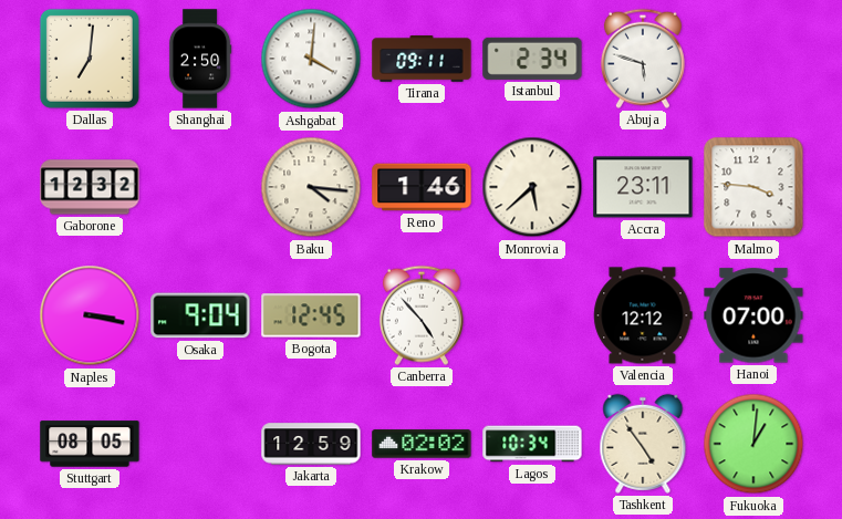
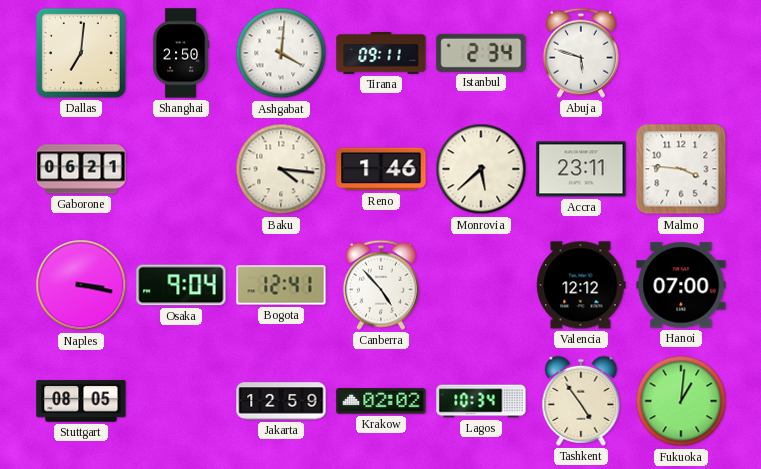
Gaborone: 12:32 -> 06:21 (81, 169)
Bogota: 12:45 -> 12:41 (281, 285)
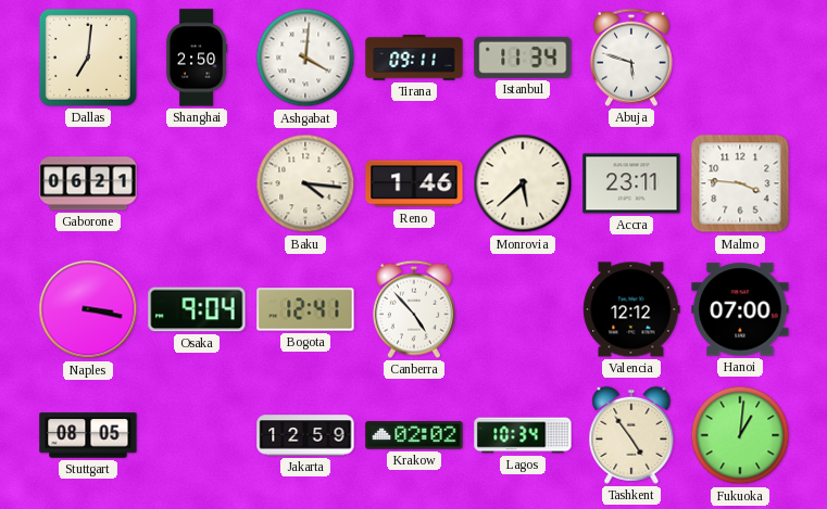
Istanbul: 2:34 -> 11:34 (523, 58)
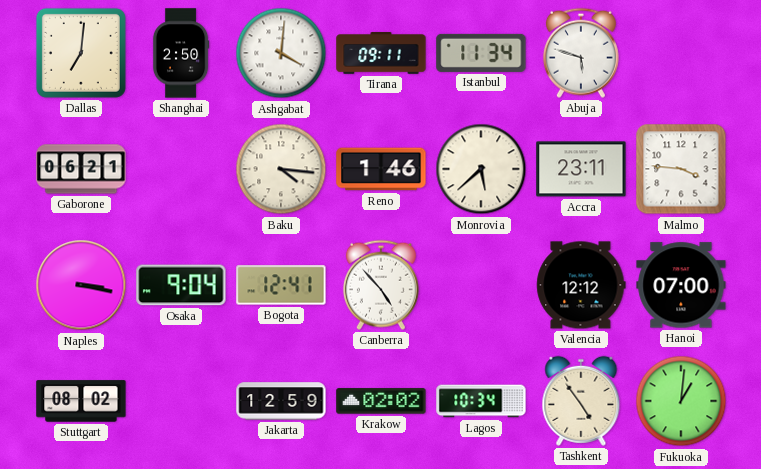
Stuttgart: 08:05 -> 08:02 (81, 401)
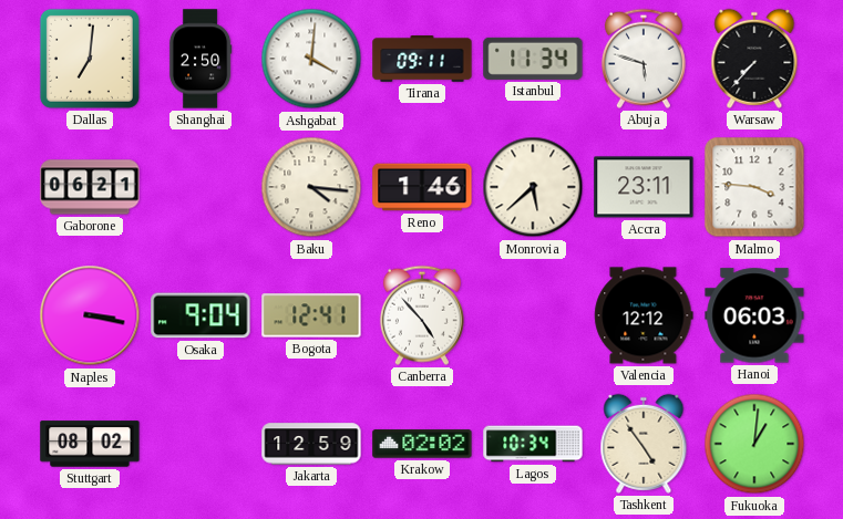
Warsaw: none -> 7:37 (754, 59)
Hanoi: 07:00 -> 06:03 (754, 315)
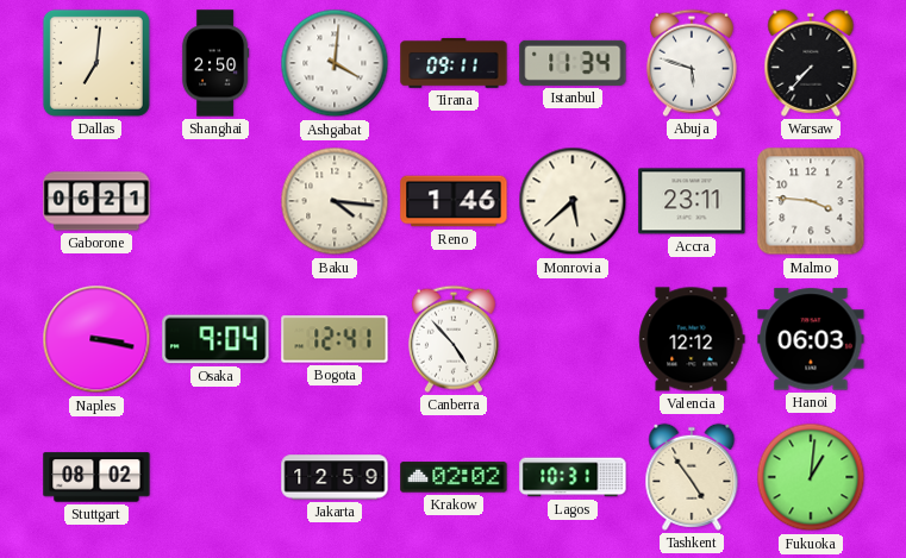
Lagos: 10:34 -> 10:31 (573, 477)
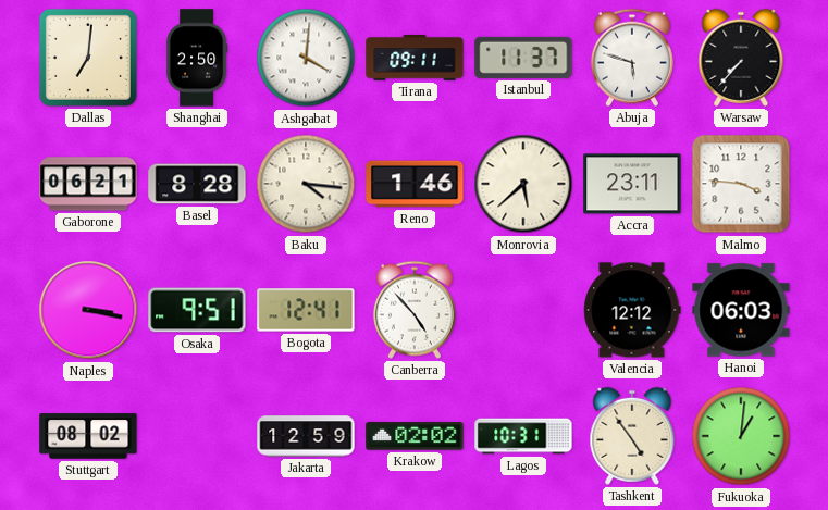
Istanbul: 11:34 -> 11:37 (523, 58)
Basel: none -> 8:28 (197, 184)
Osaka: 9:04 -> 9:51 (197, 310)
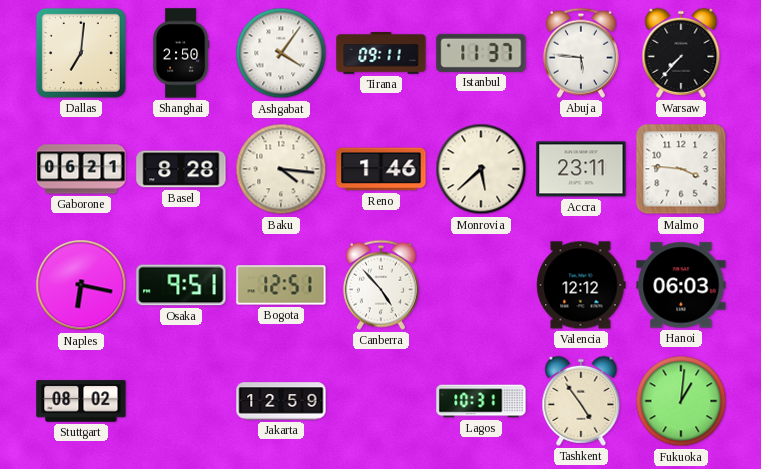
Ashgabat: 4:01 -> 4:06 (281, 53)
Abuja: 5:48 -> 5:46 (581, 53)
Naples: 3:17 -> 6:17 (81, 285)
Bogota: 12:41 -> 12:51 (281, 285)
Krakow: 02:02 -> none (415, 436)
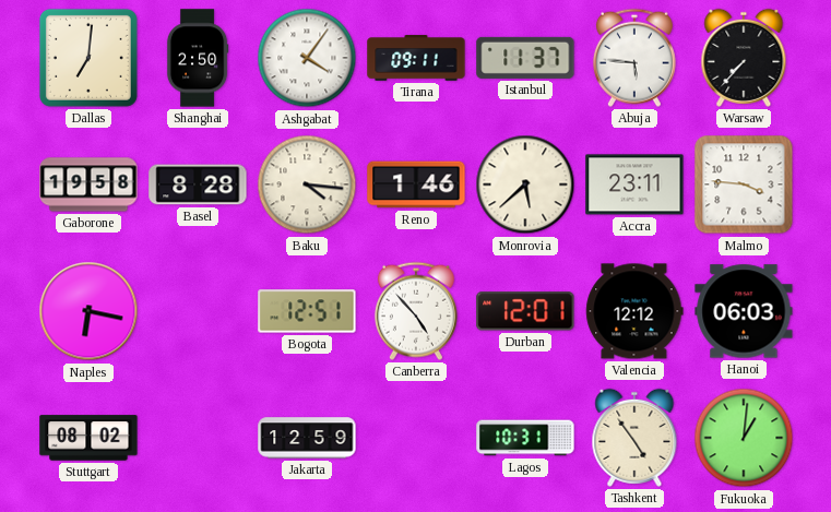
Gaborone: 06:21 -> 19:58 (88, 184)
Osaka: 9:51 -> none (181, 285)
Durban: none -> 12:01 (525, 311)
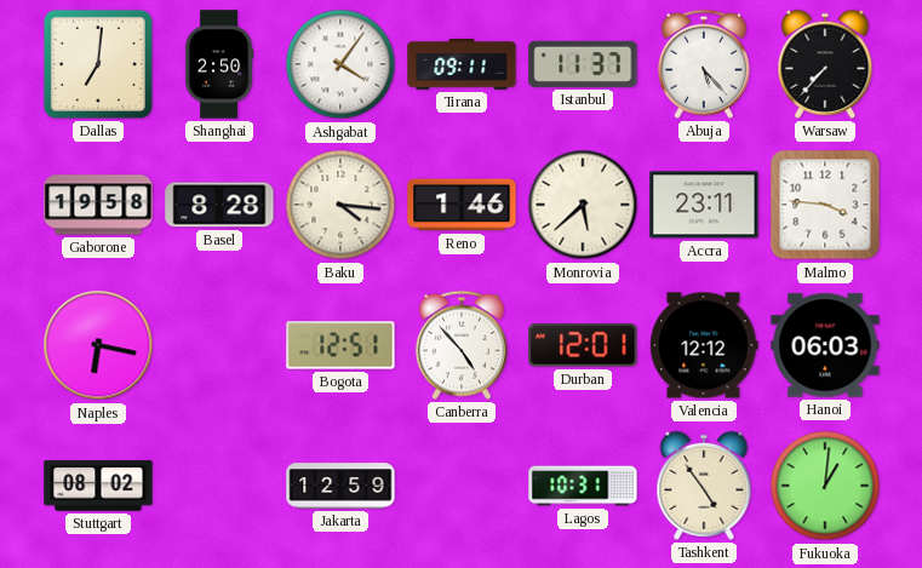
Abuja: 5:46 -> 5:23 (704, 64)
